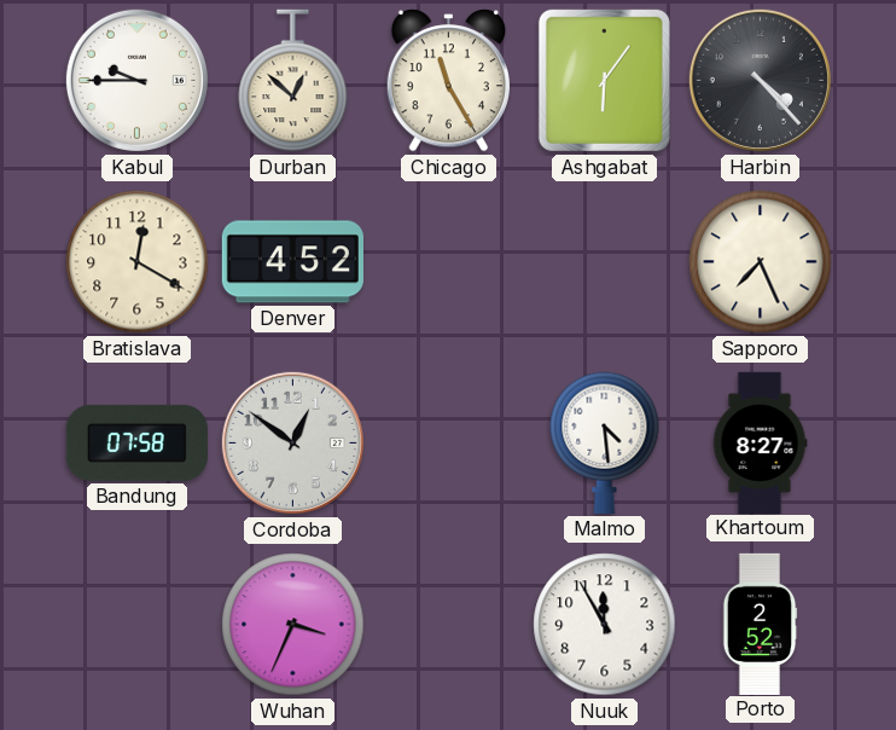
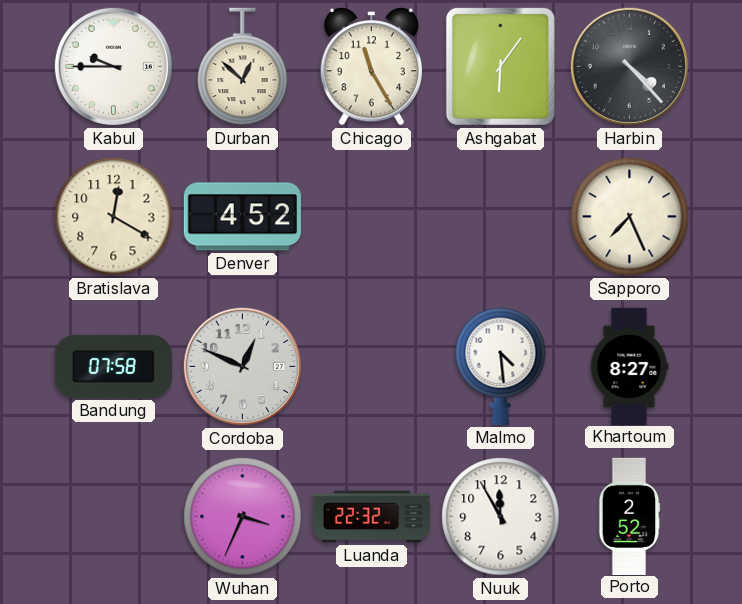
Cordoba: 12:51 -> 12:49 (242, 366)
Luanda: none -> 22:32 (371, 517)
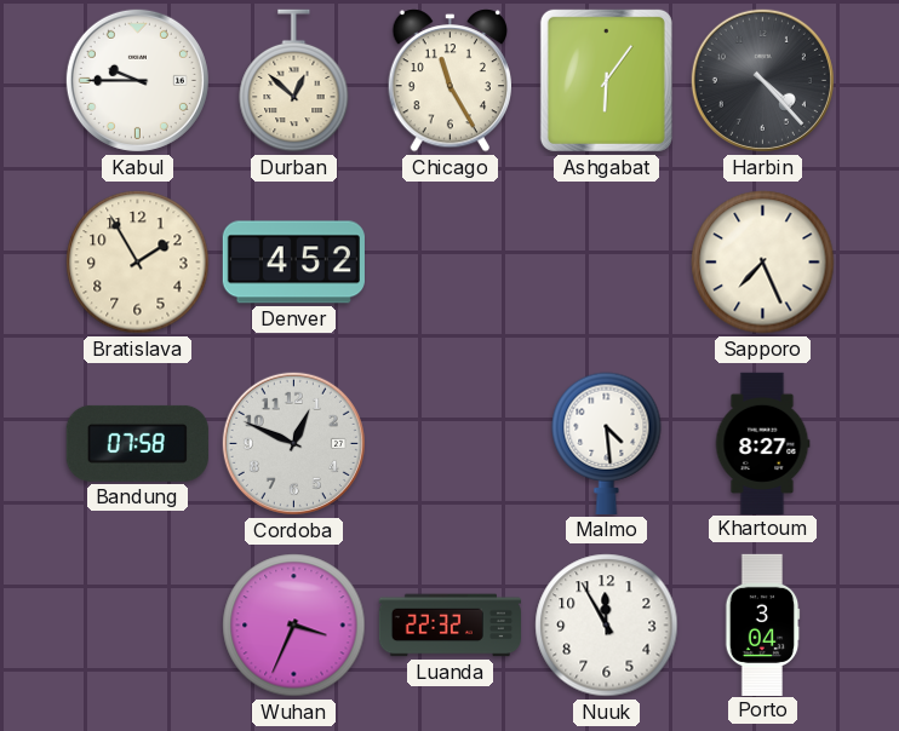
Bratislava: 12:20 -> 1:55 (138, 263)
Porto: 2:52 -> 3:04 (762, 624)
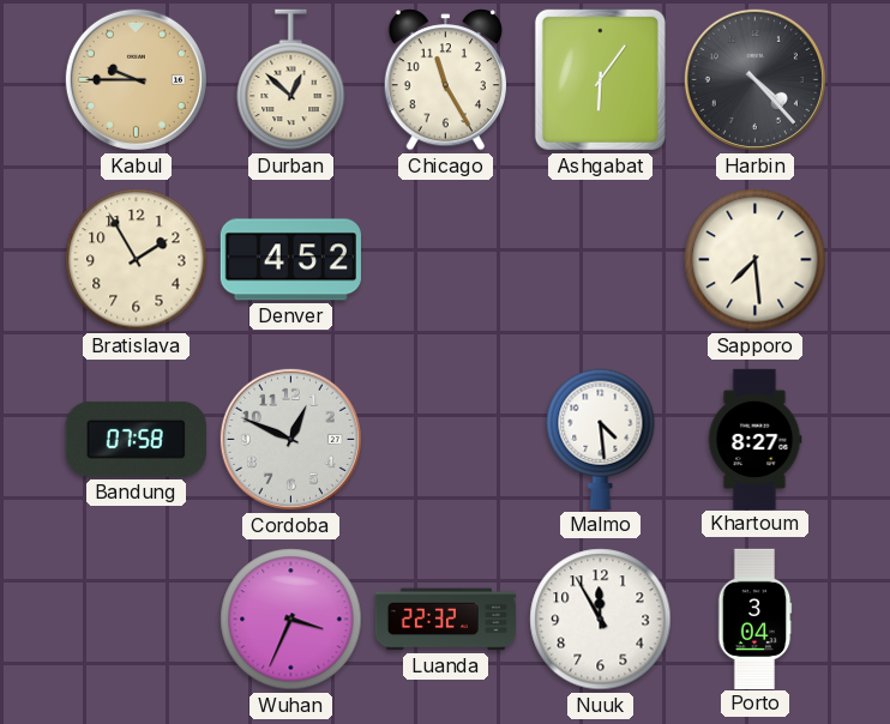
Kabul dial: white -> champagne (136, 79)
Sapporo: 7:26 -> 7:29 (756, 260)
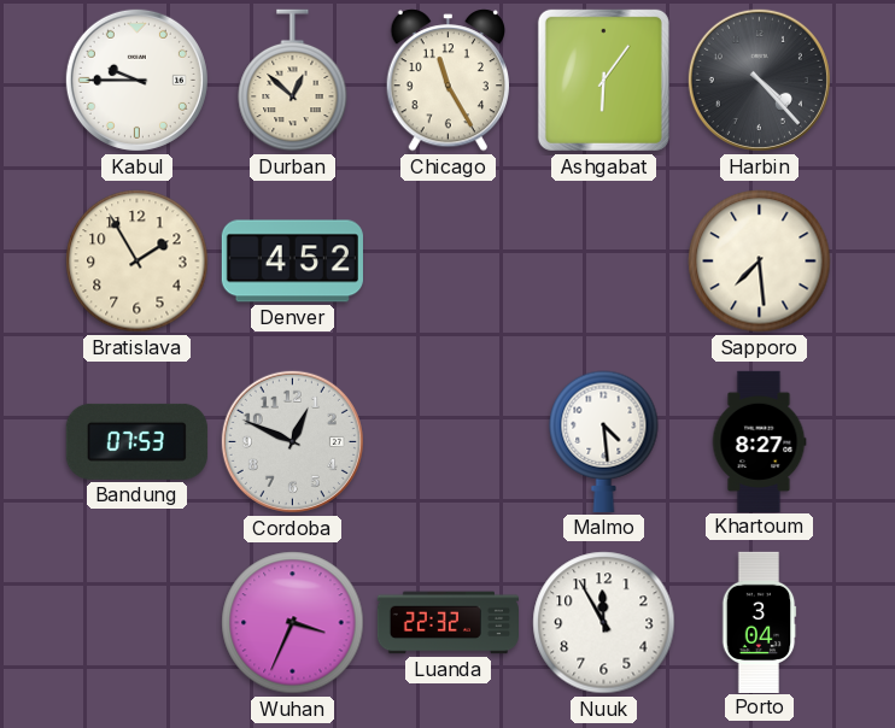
Kabul dial: champagne -> white (136, 80)
Bandung: 07:58 -> 07:53 (136, 441)
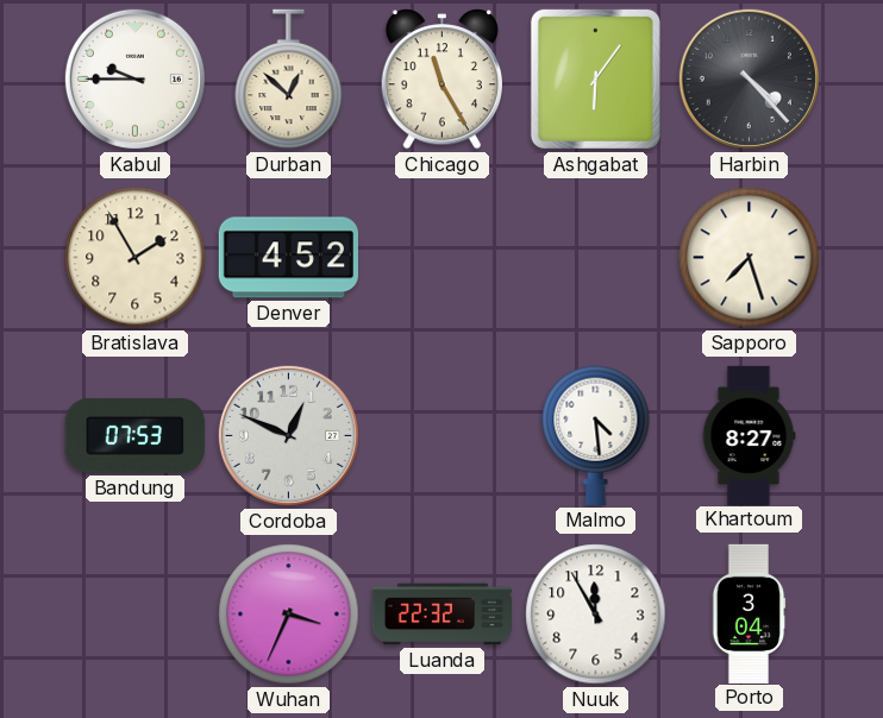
Sapporo: 7:29 -> 7:27 (750, 258)
